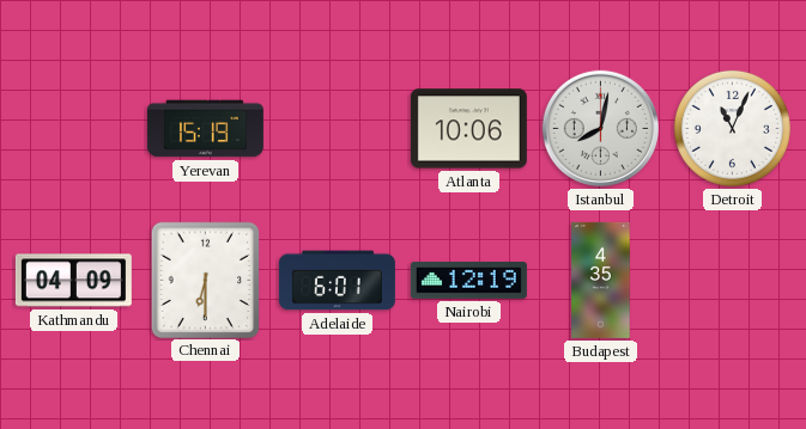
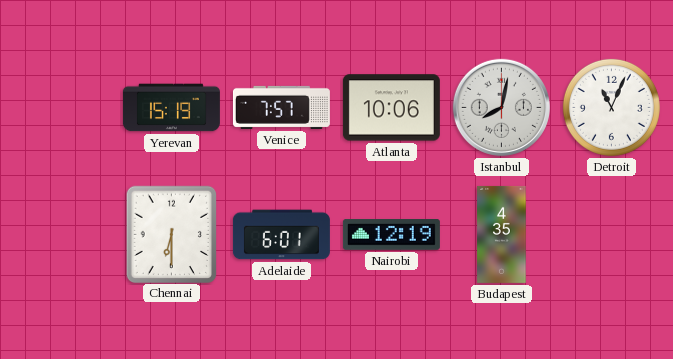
Venice: none -> 7:57 (281, 107)
Kathmandu: 04:09 -> none (73, 281)
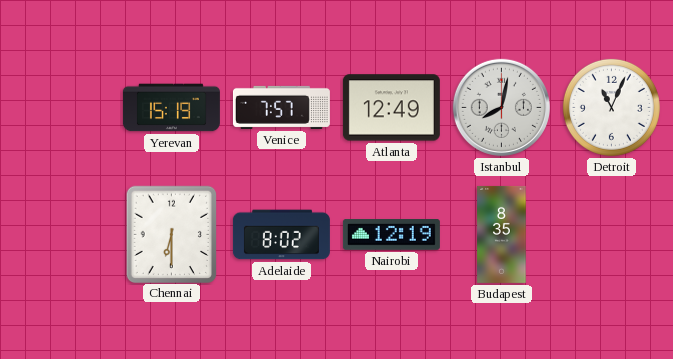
Atlanta: 10:06 -> 12:49 (391, 108)
Adelaide: 6:01 -> 8:02 (281, 235)
Budapest: 4:35 -> 8:35 (502, 234)
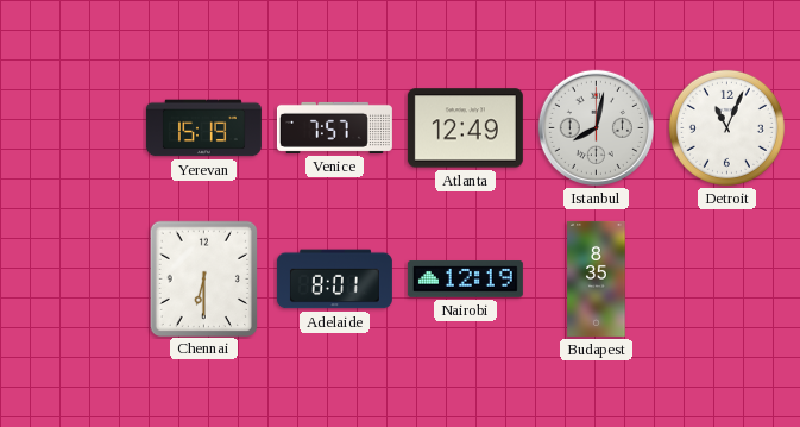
Adelaide: 8:02 -> 8:01 (334, 280)
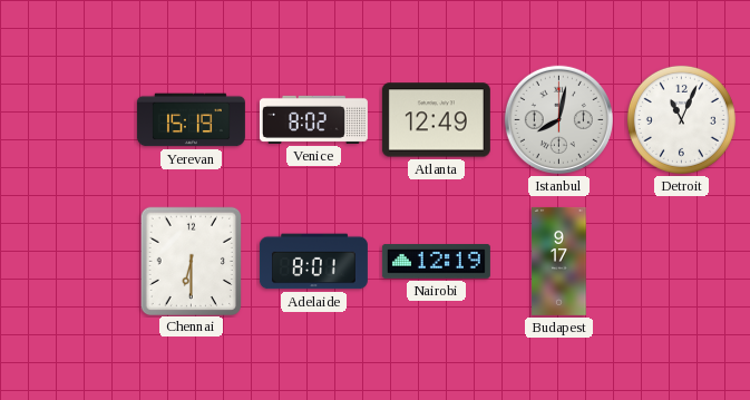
Venice: 7:57 -> 8:02 (313, 119)
Budapest: 8:35 -> 9:17 (559, 261)
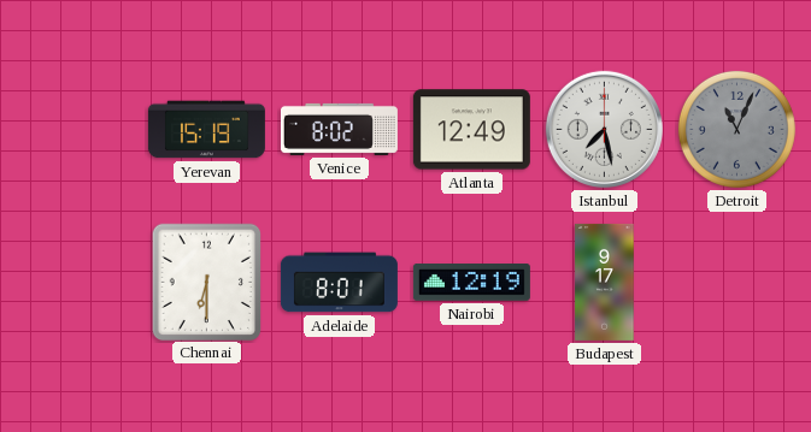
Istanbul: 8:02 -> 7:28 (604, 129)
Detroit dial: white -> grey (736, 129)
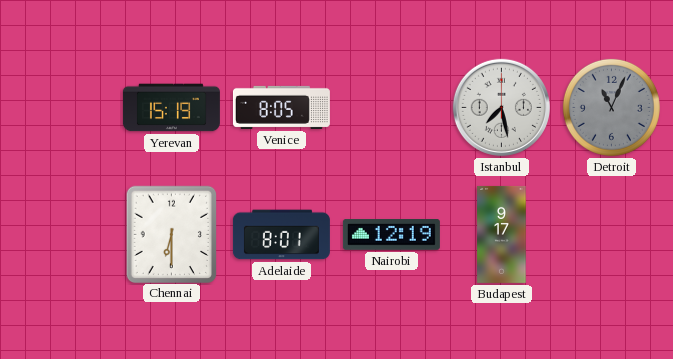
Venice: 8:02 -> 8:05 (281, 107)
Atlanta: 12:49 -> none (471, 130)
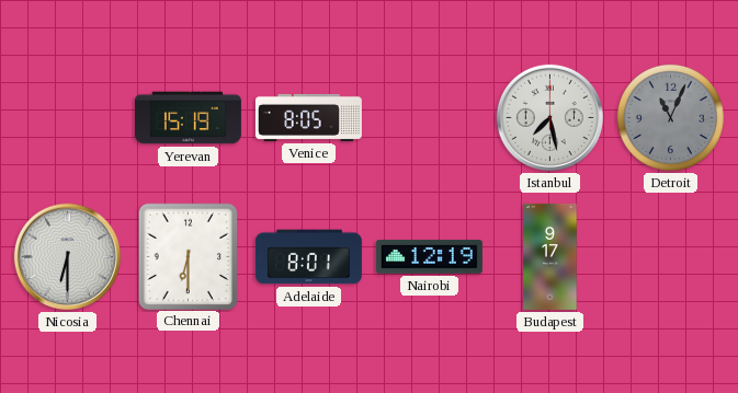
Nicosia: none -> 6:30 (67, 256)
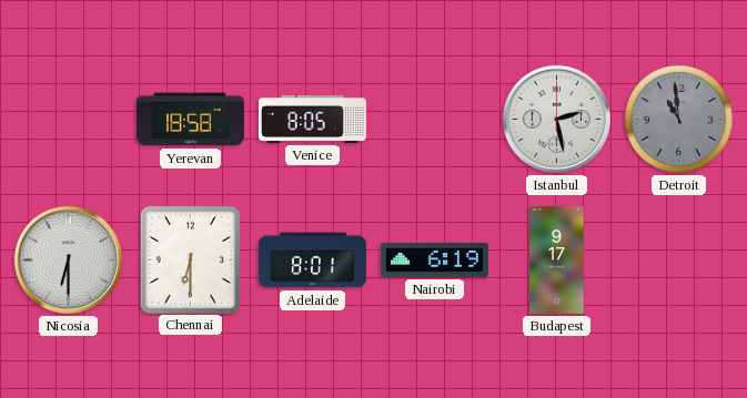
Yerevan: 15:19 -> 18:58 (190, 120)
Istanbul: 7:28 -> 2:28 (556, 119)
Detroit: 11:04 -> 10:59 (678, 119)
Nairobi: 12:19 -> 6:19 (434, 261)
